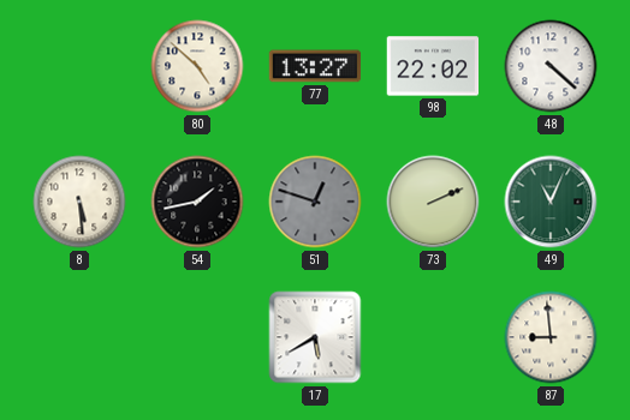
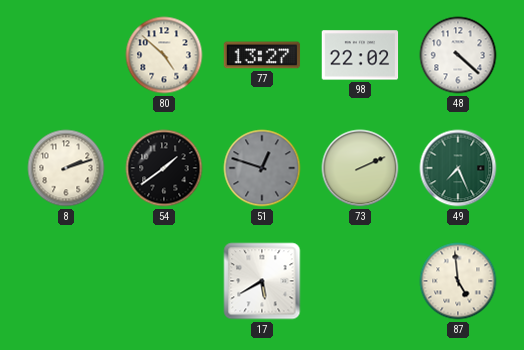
8: 5:29 -> 2:12 (66, 168)
54: 1:43 -> 1:39 (164, 168)
49: 11:04 -> 7:26 (458, 168)
87: 8:59 -> 4:59 (458, 281)
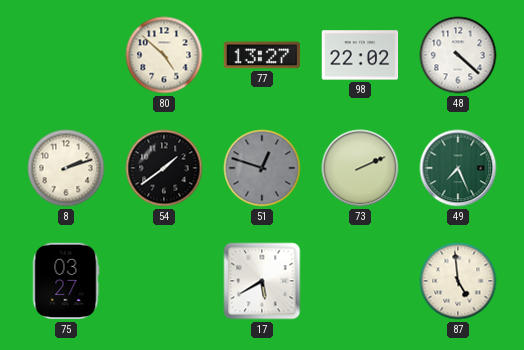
75: none -> 03:27 (66, 281)
